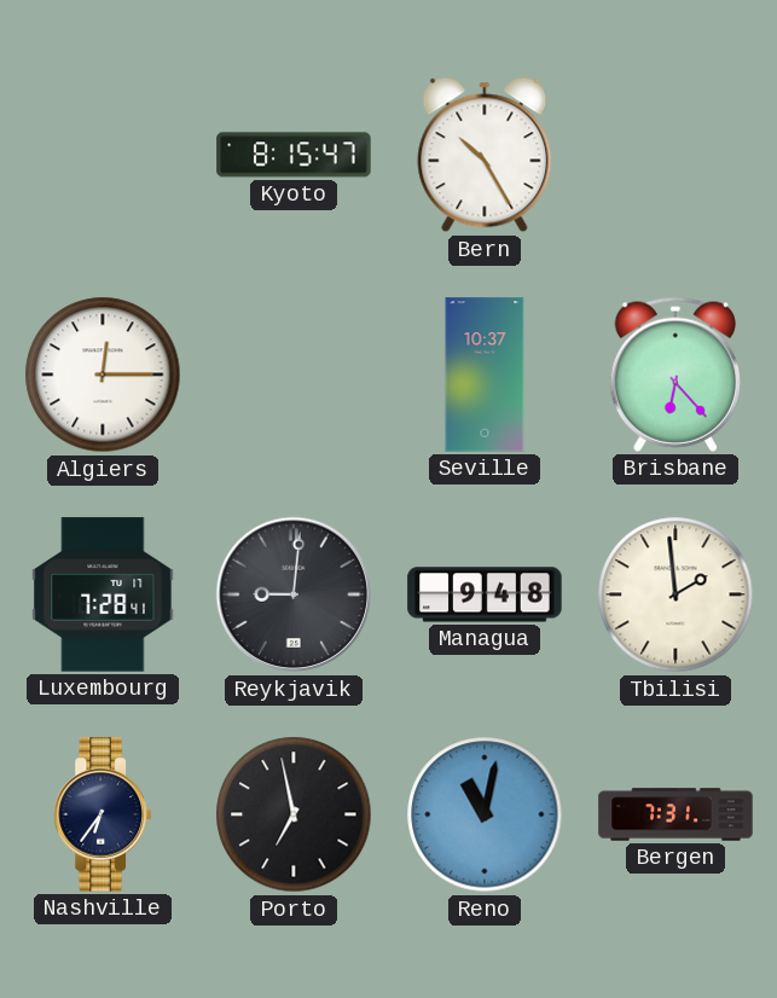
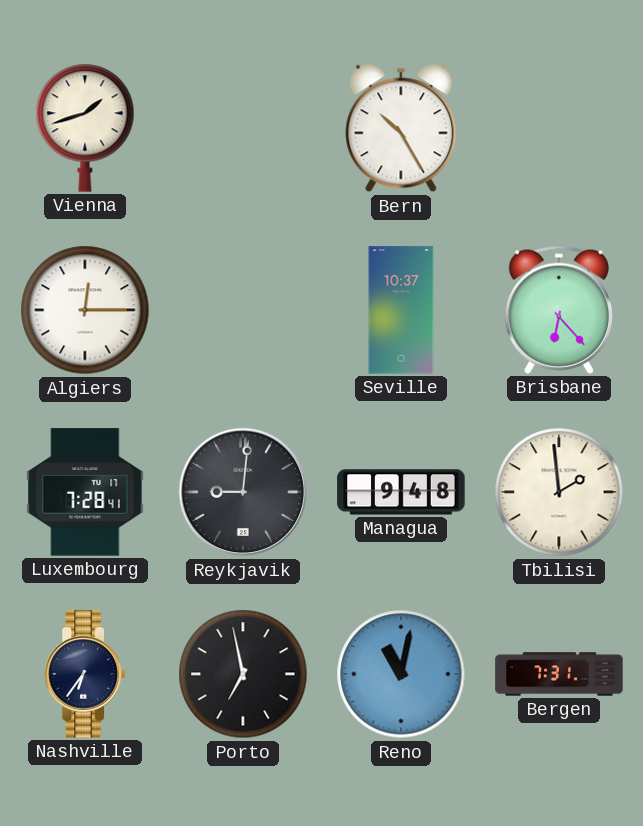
Vienna: none -> 1:42 (85, 128)
Kyoto: 8:15 -> none (294, 155)
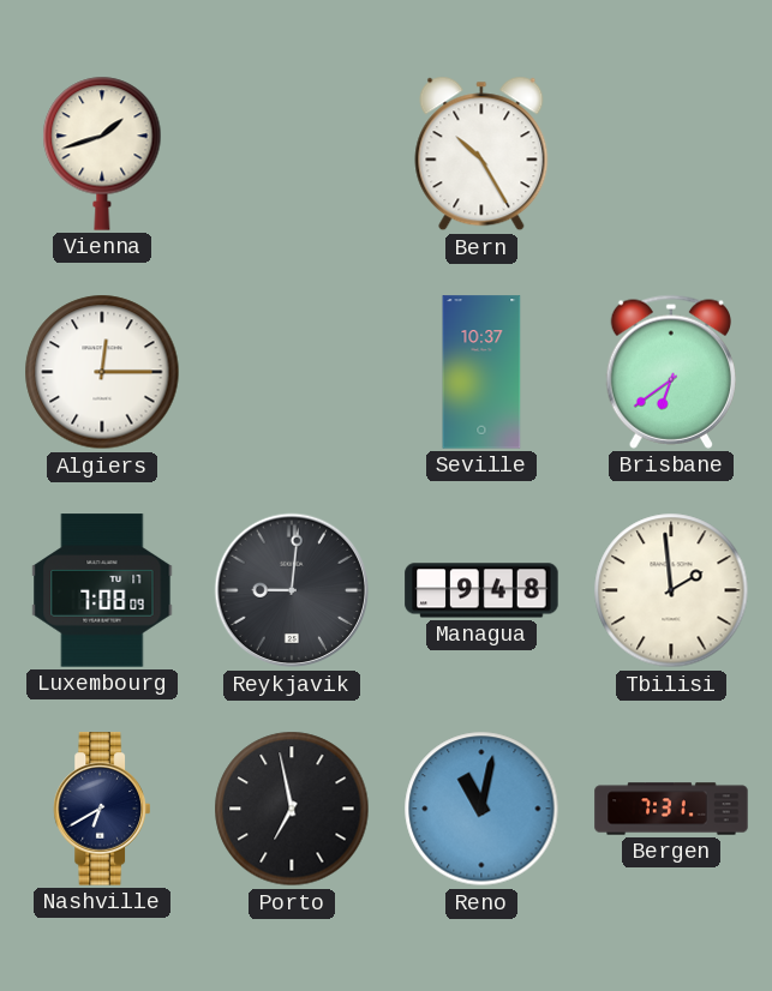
Brisbane: 6:23 -> 6:39 (670, 372)
Luxembourg: 7:28 -> 7:08 (102, 590)
Nashville: 6:36 -> 6:40 (102, 809)
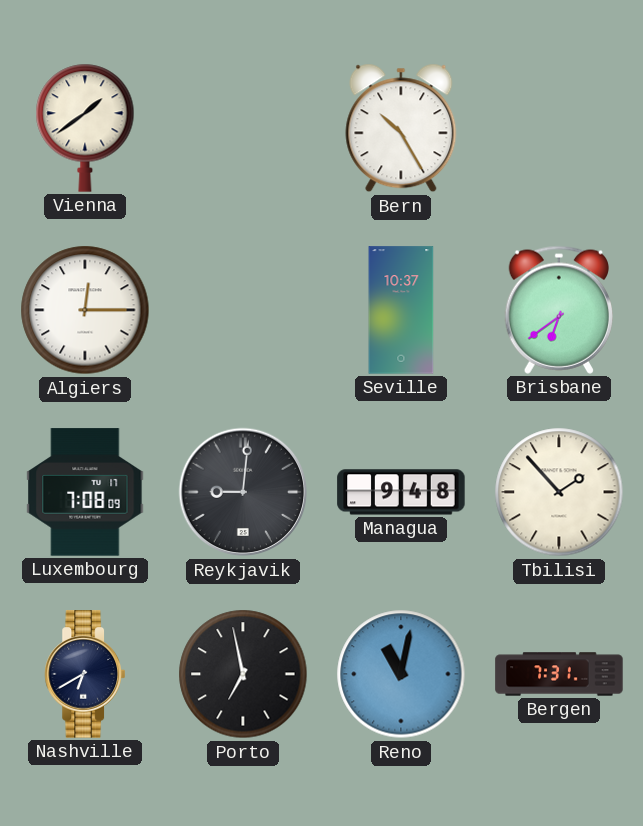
Vienna: 1:42 -> 1:39 (85, 128)
Tbilisi: 1:59 -> 1:53 (559, 492)
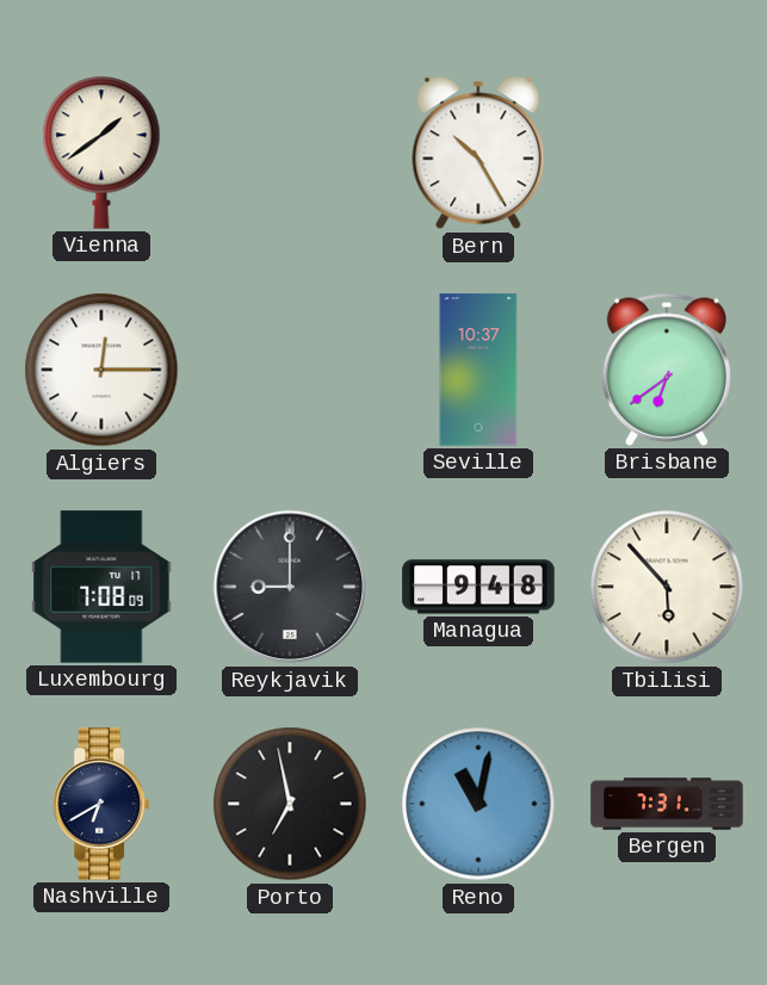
Reykjavik: 9:01 -> 9:00 (290, 587)
Tbilisi: 1:53 -> 5:53 (667, 587)
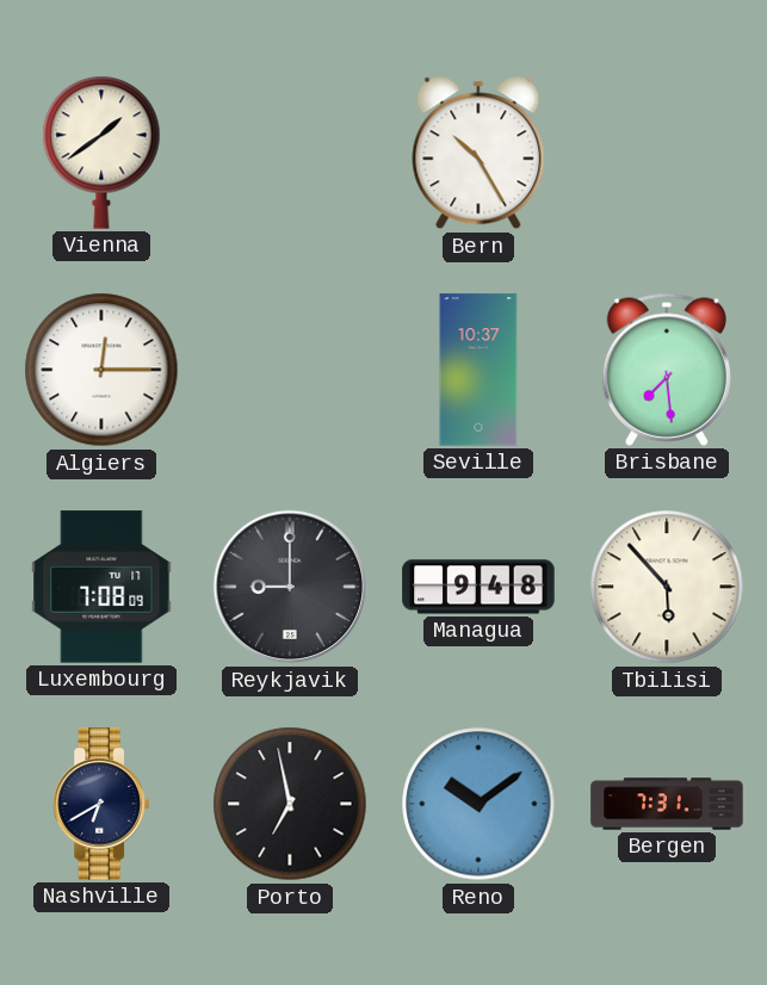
Brisbane: 6:39 -> 7:29 (666, 370)
Reno: 11:02 -> 10:09 (478, 804)
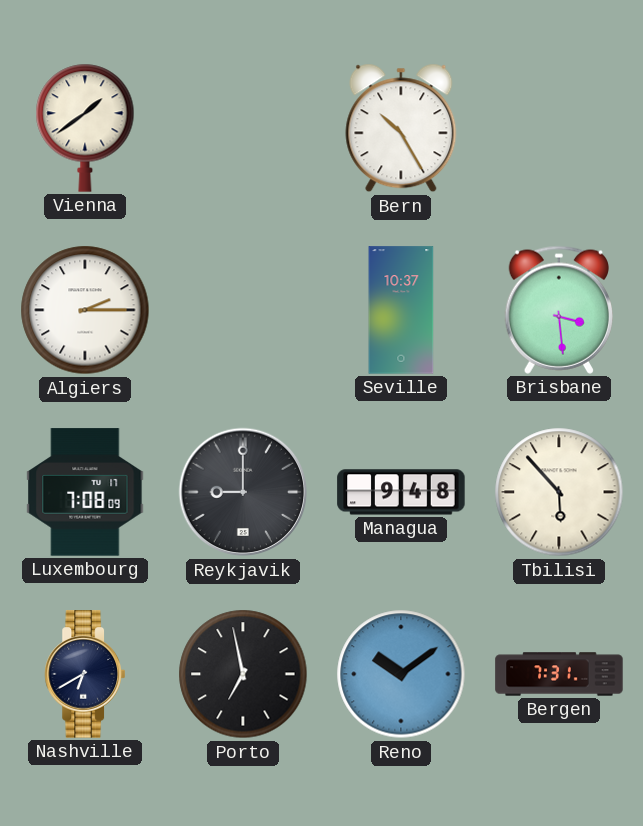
Algiers: 12:15 -> 2:15 (85, 310)
Brisbane: 7:29 -> 3:29 (558, 310)
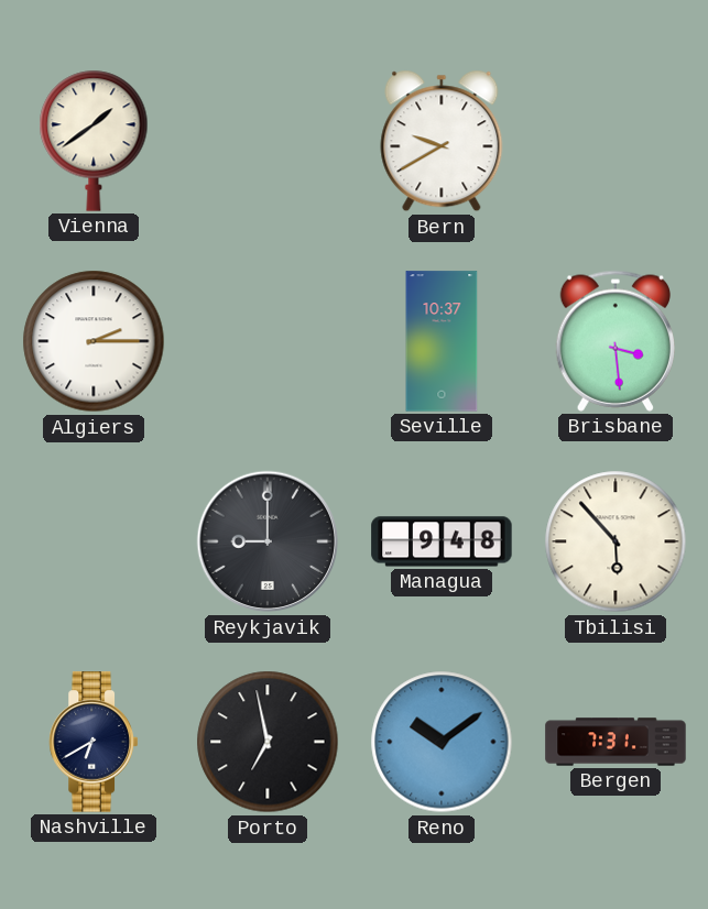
Bern: 10:25 -> 9:40 (442, 141)
Luxembourg: 7:08 -> none (85, 492)
